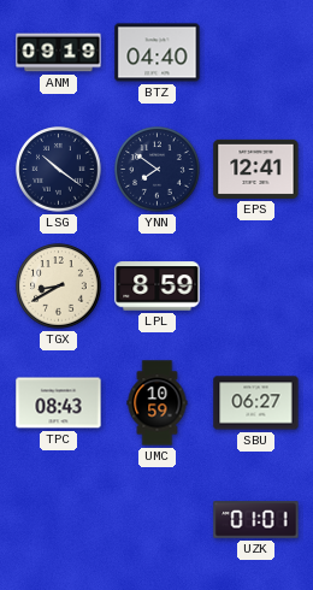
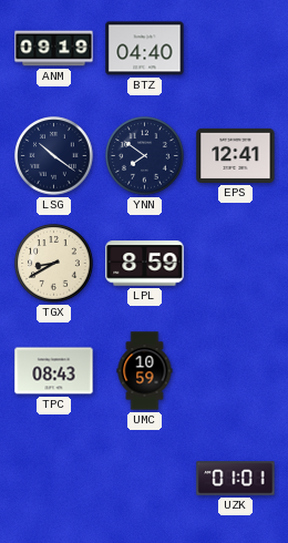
SBU: 06:27 -> none (256, 403)
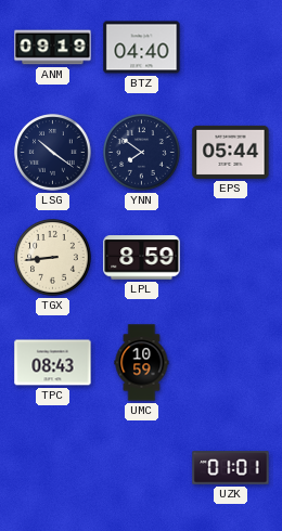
EPS: 12:41 -> 05:44 (231, 152)
TGX: 8:40 -> 8:44 (53, 258)
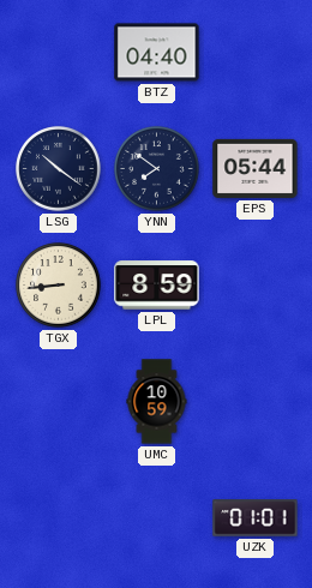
ANM: 09:19 -> none (53, 48)
TPC: 08:43 -> none (53, 363)
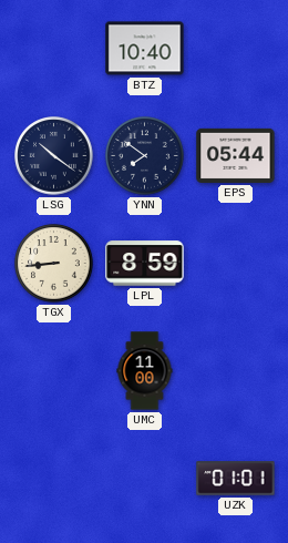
BTZ: 04:40 -> 10:40 (145, 49)
UMC: 10:59 -> 11:00 (145, 371)
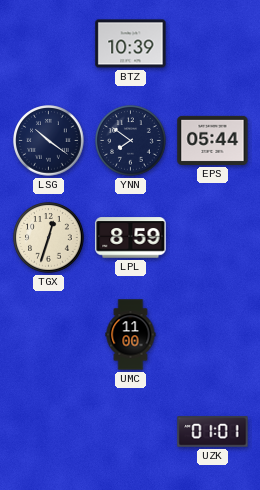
BTZ: 10:40 -> 10:39 (131, 44)
TGX: 8:44 -> 12:33 (49, 238)
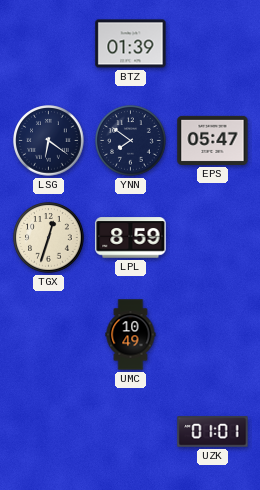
BTZ: 10:39 -> 01:39 (131, 44)
LSG: 10:21 -> 6:21 (49, 141)
EPS: 05:44 -> 05:47 (213, 140)
UMC: 11:00 -> 10:49 (131, 335)
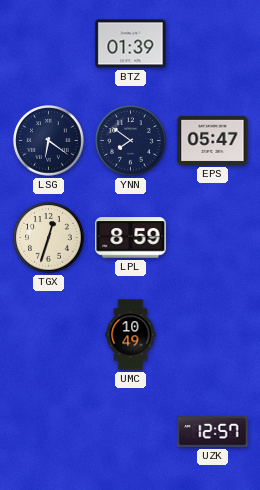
UZK: 01:01 -> 12:57 (213, 432)
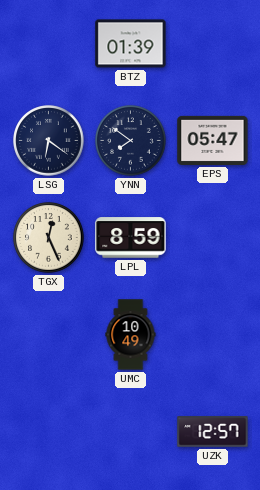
TGX: 12:33 -> 12:26 (49, 238)
